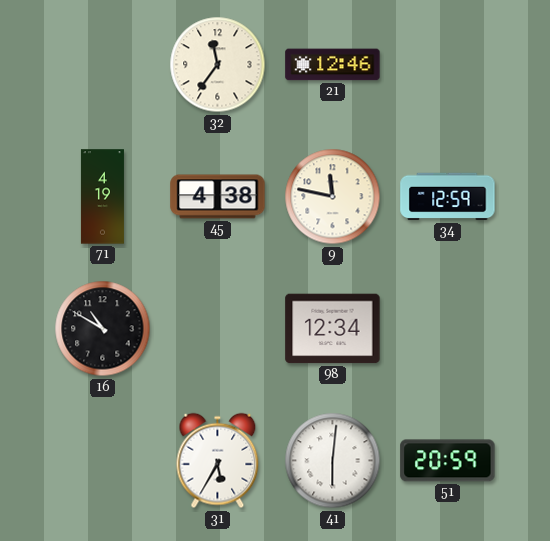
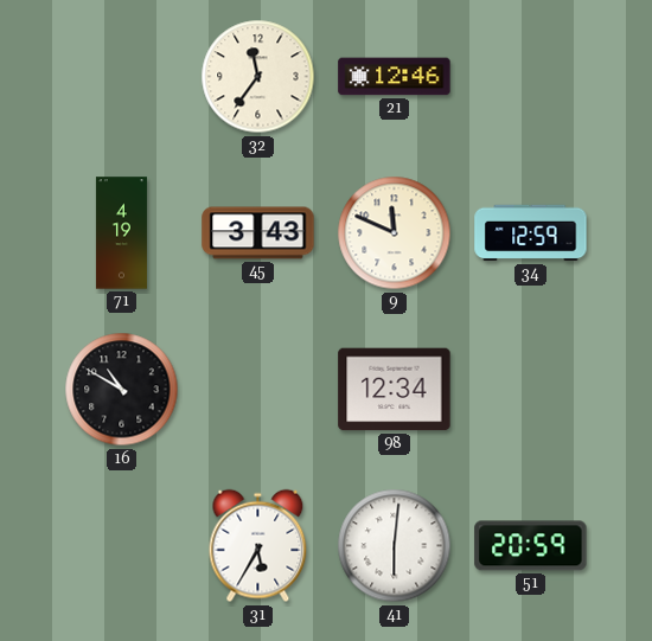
45: 4:38 -> 3:43 (258, 233)
9: 11:47 -> 11:49 (395, 233)
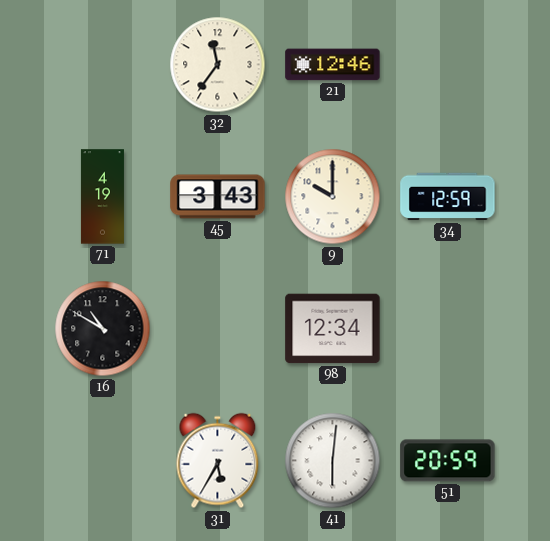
9: 11:49 -> 10:00 (333, 197)
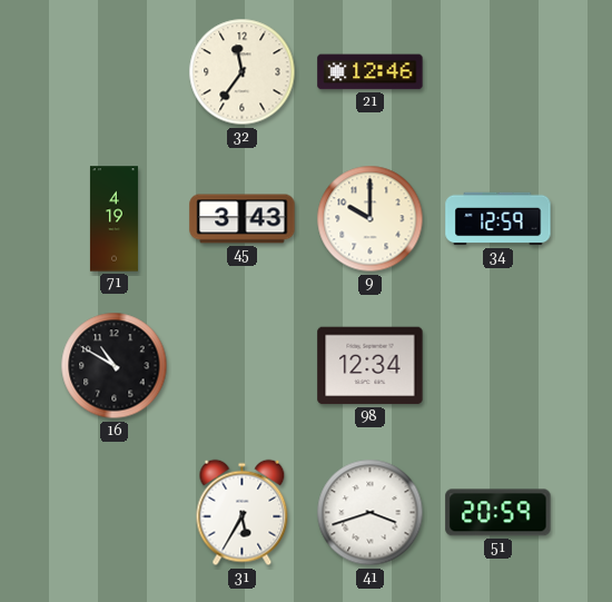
41: 6:01 -> 3:42 (371, 513)
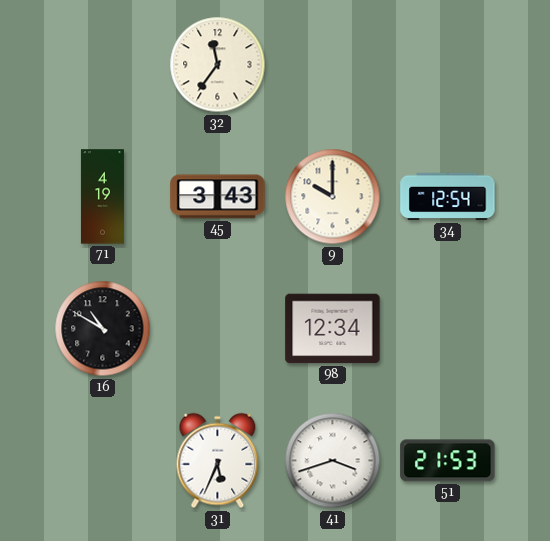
21: 12:46 -> none (371, 72)
34: 12:59 -> 12:54 (448, 197)
31: 5:35 -> 5:34 (218, 461)
51: 20:59 -> 21:53 (448, 461)
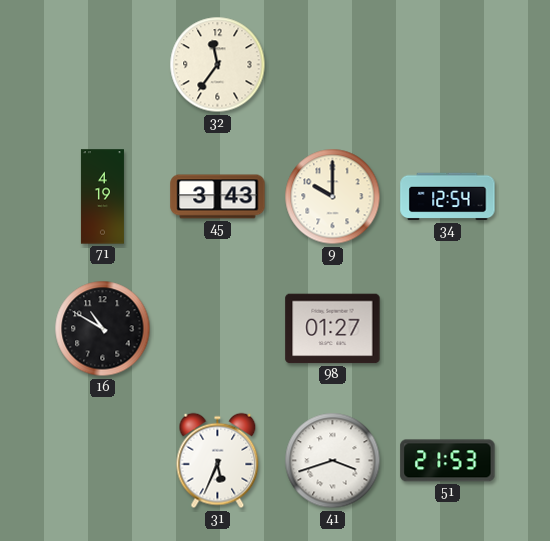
98: 12:34 -> 01:27 (333, 329)
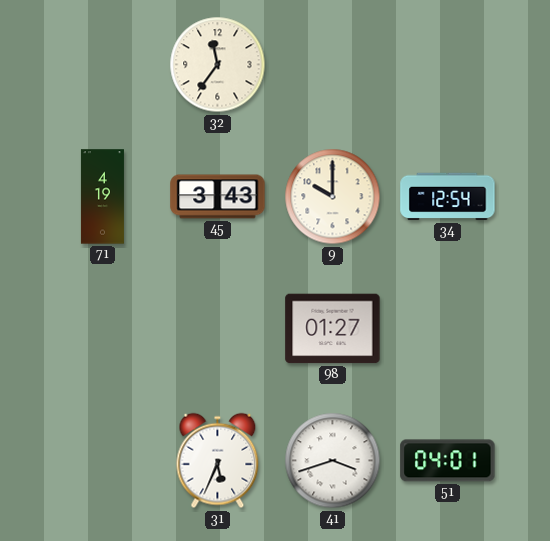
16: 10:50 -> none (103, 329)
51: 21:53 -> 04:01 (448, 461)
